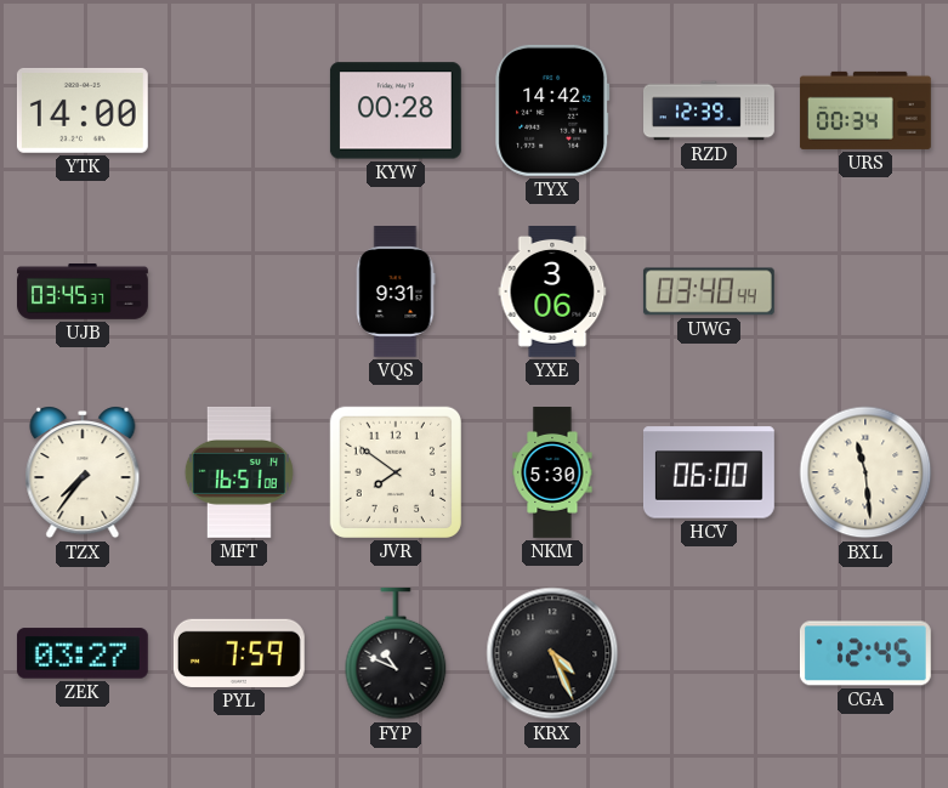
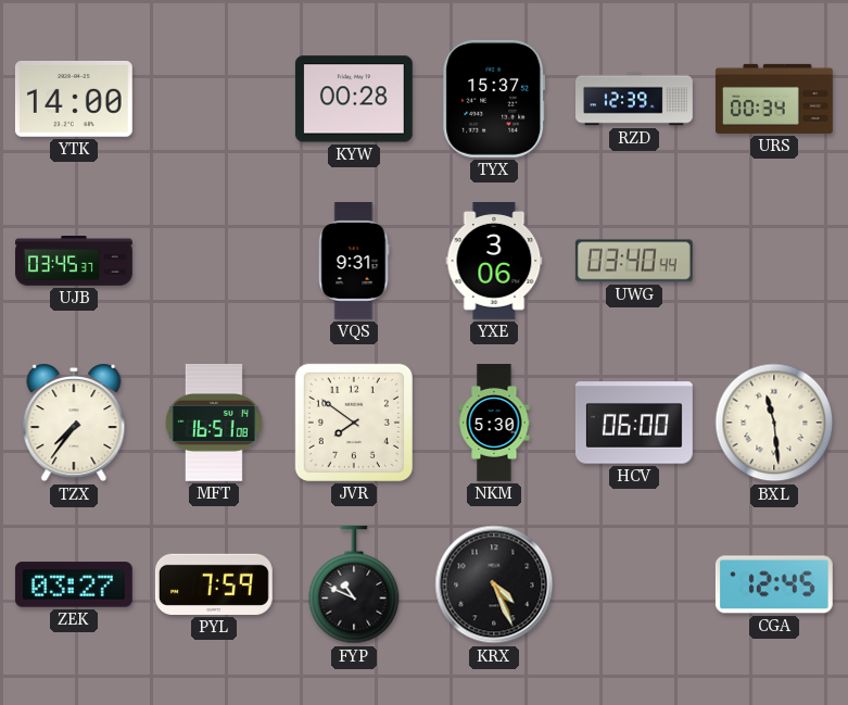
TYX: 14:42 -> 15:37 (494, 99)
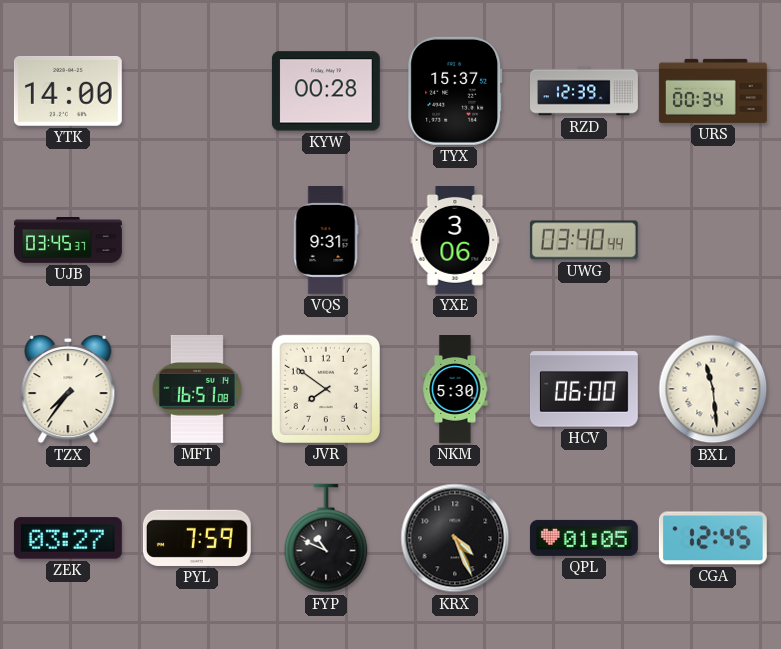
QPL: none -> 01:05 (584, 538)
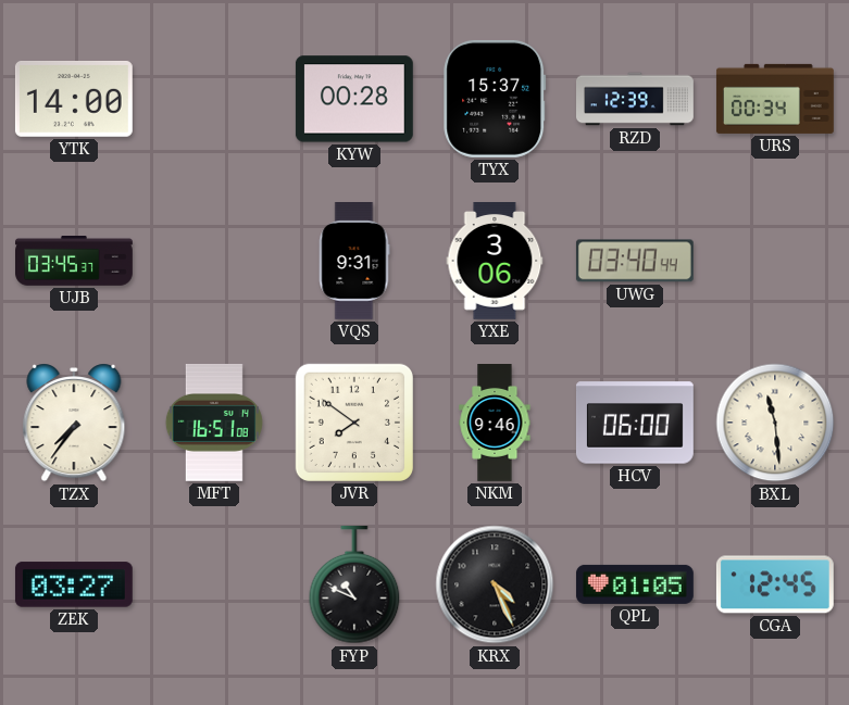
NKM: 5:30 -> 9:46 (495, 423)
PYL: 7:59 -> none (197, 538)
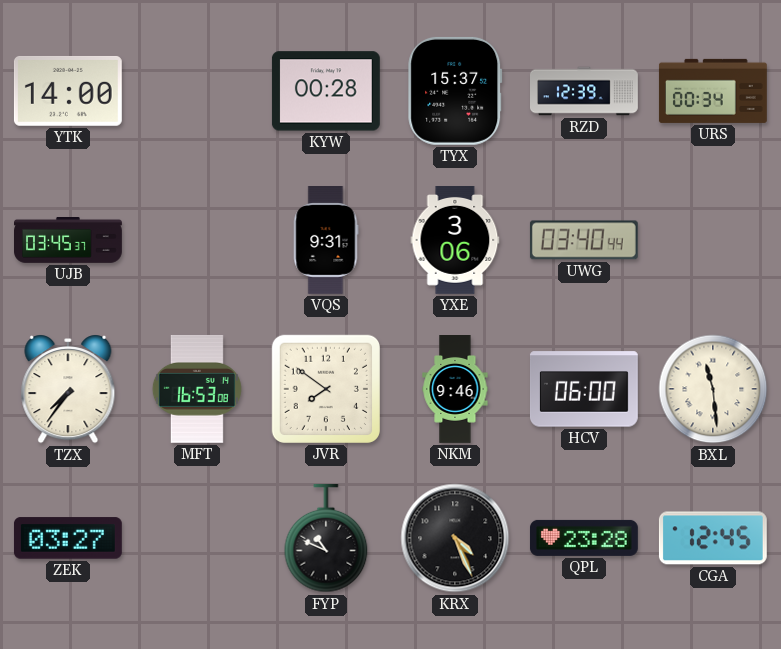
MFT: 16:51 -> 16:53 (197, 389)
QPL: 01:05 -> 23:28 (584, 538)
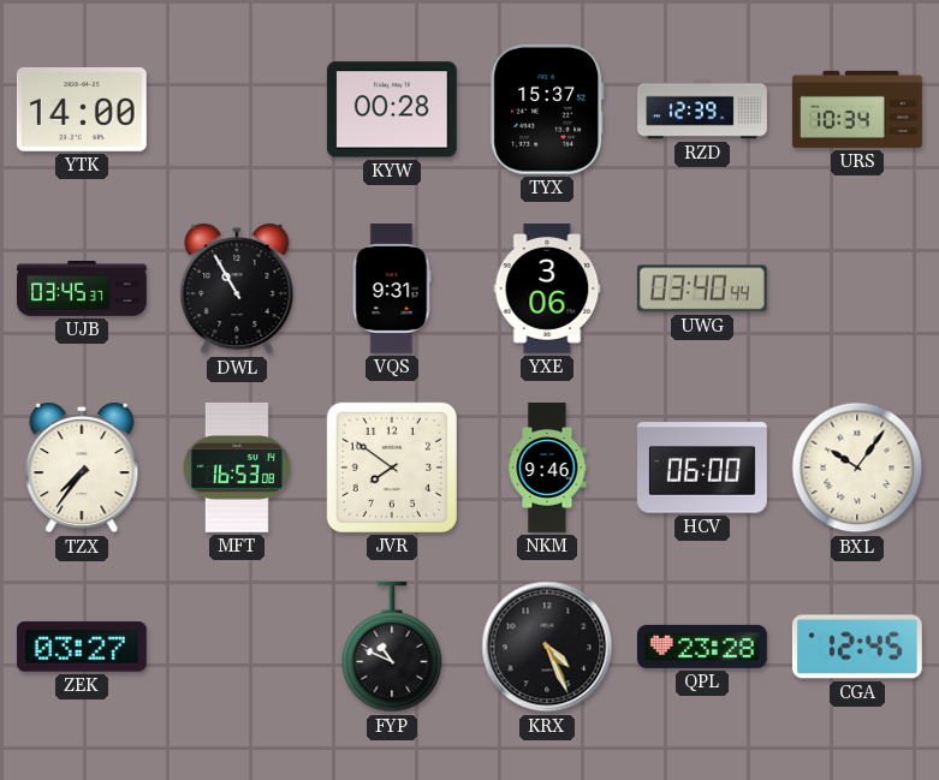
URS: 00:34 -> 10:34 (857, 109)
DWL: none -> 10:55 (237, 288)
BXL: 11:29 -> 10:06 (857, 468)
